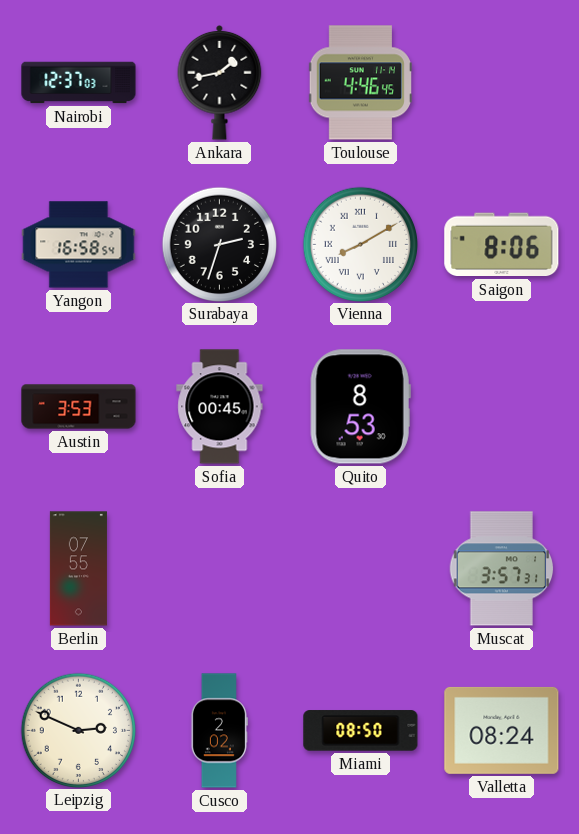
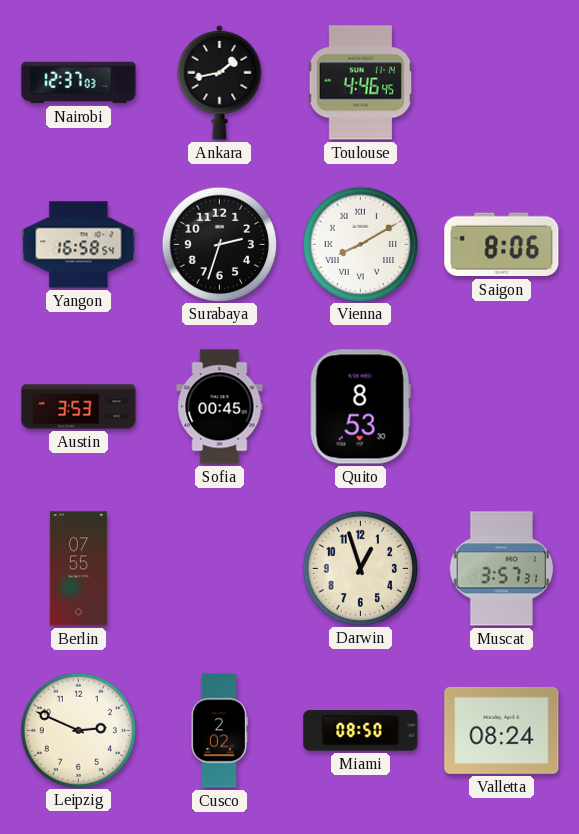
Darwin: none -> 12:57 (360, 568)
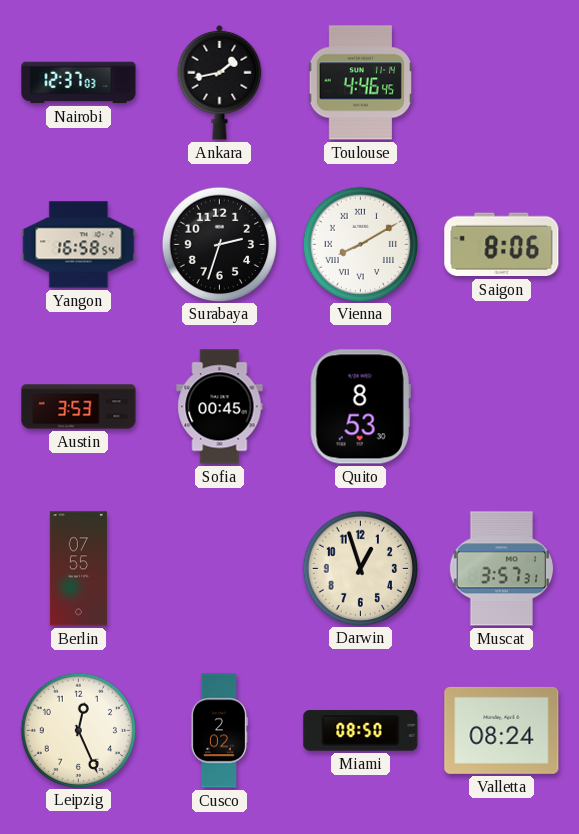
Leipzig: 2:49 -> 12:26 (78, 730)
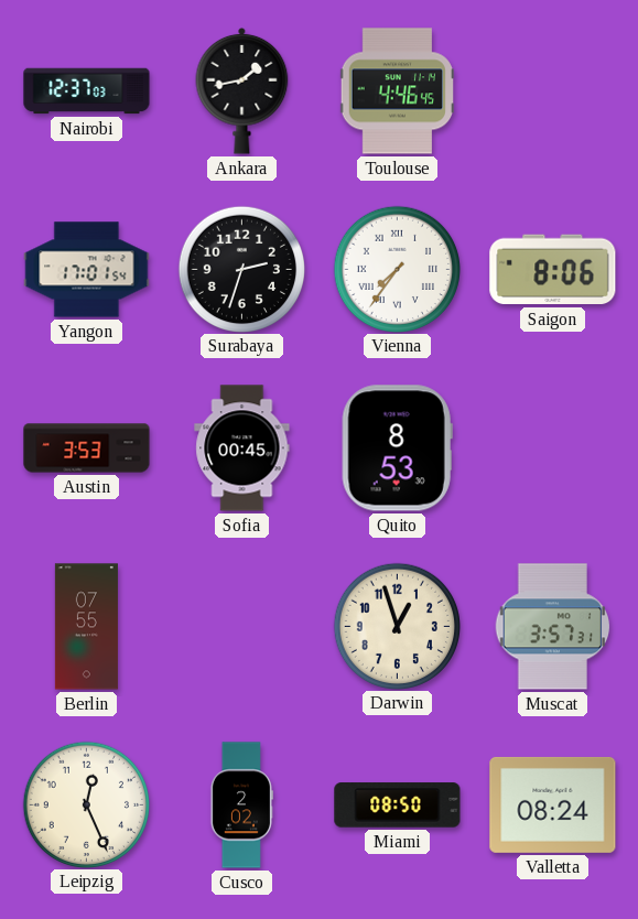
Yangon: 16:58 -> 17:01 (87, 270)
Vienna: 8:10 -> 7:36 (397, 269)
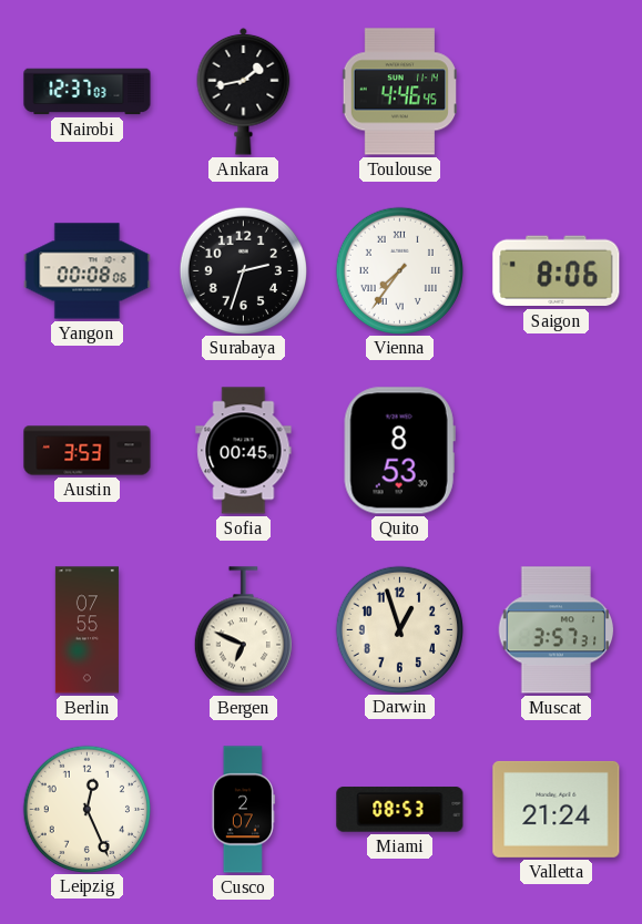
Yangon: 17:01 -> 00:08 (88, 271)
Bergen: none -> 6:49 (243, 630)
Cusco: 2:02 -> 2:07 (243, 810)
Miami: 08:50 -> 08:53 (400, 810)
Valletta: 08:24 -> 21:24 (557, 809)
